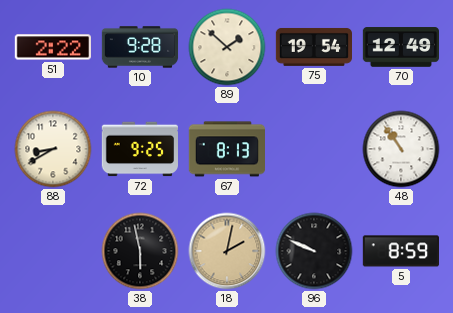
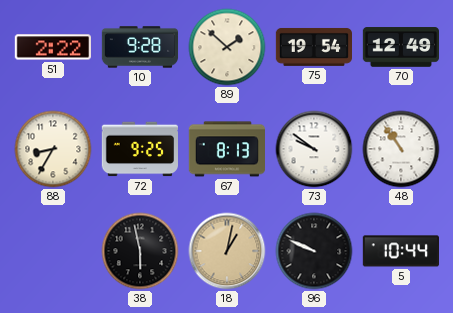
88: 8:40 -> 8:35 (53, 149)
73: none -> 9:51 (314, 149)
18: 2:02 -> 1:02 (227, 251)
5: 8:59 -> 10:44 (400, 251)
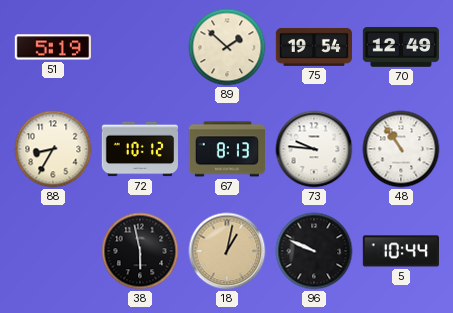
51: 2:22 -> 5:19 (52, 47)
10: 9:28 -> none (140, 47)
72: 9:25 -> 10:12 (139, 149)
73: 9:51 -> 9:46 (314, 149)
